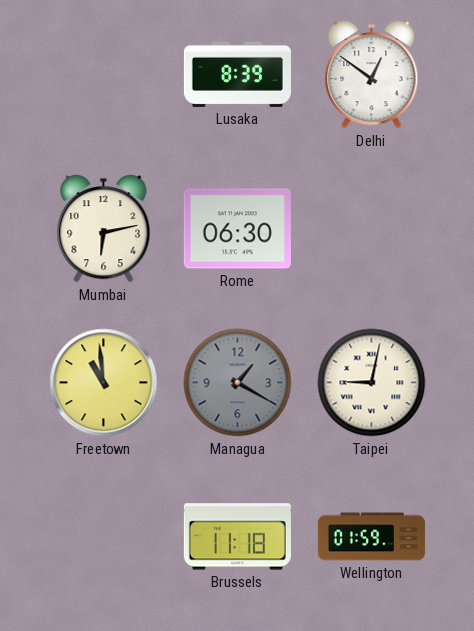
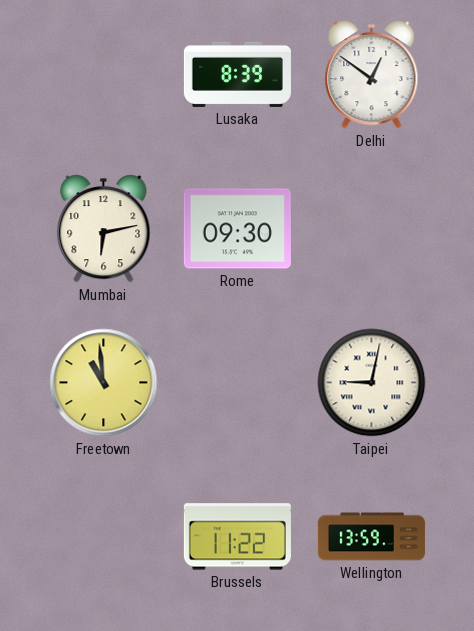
Rome: 06:30 -> 09:30 (237, 229)
Managua: 1:20 -> none (238, 383)
Brussels: 11:18 -> 11:22 (237, 537)
Wellington: 01:59 -> 13:59 (371, 537)
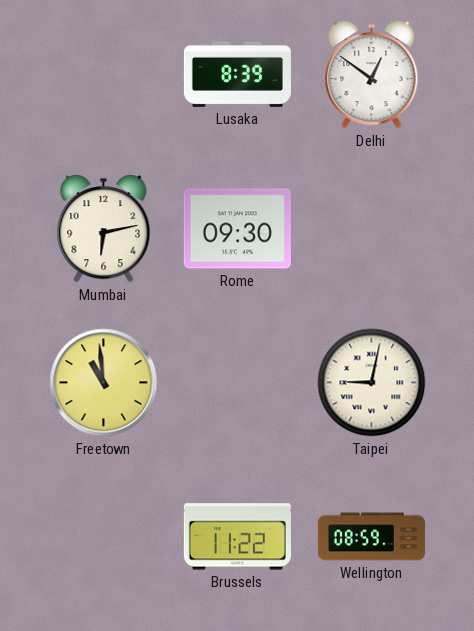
Wellington: 13:59 -> 08:59 (371, 537)
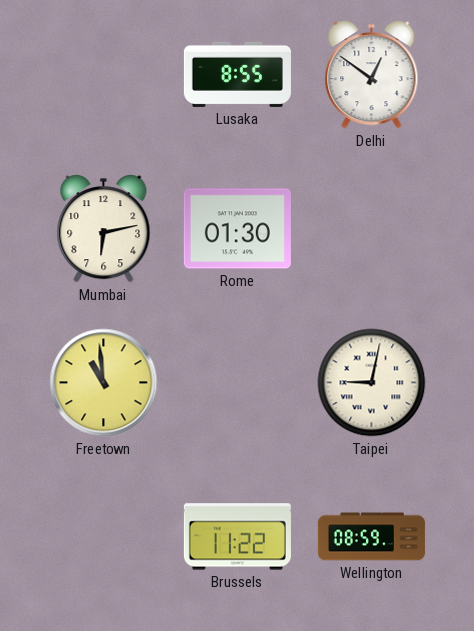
Lusaka: 8:39 -> 8:55 (237, 74)
Rome: 09:30 -> 01:30 (237, 229)
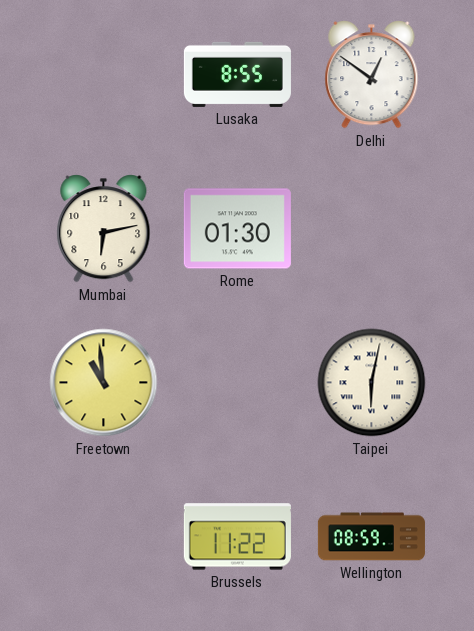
Taipei: 9:02 -> 6:02 (372, 383)
